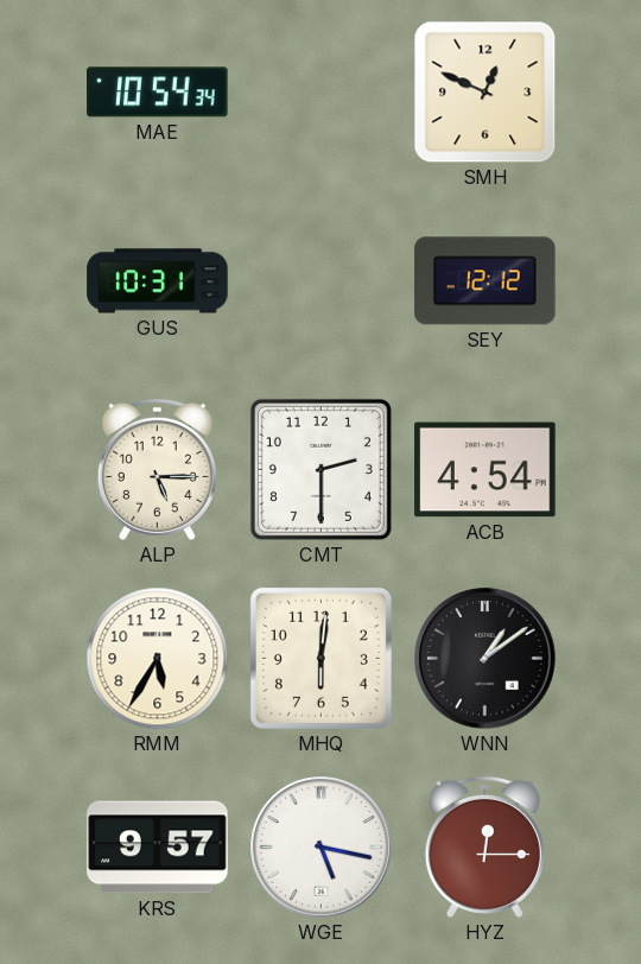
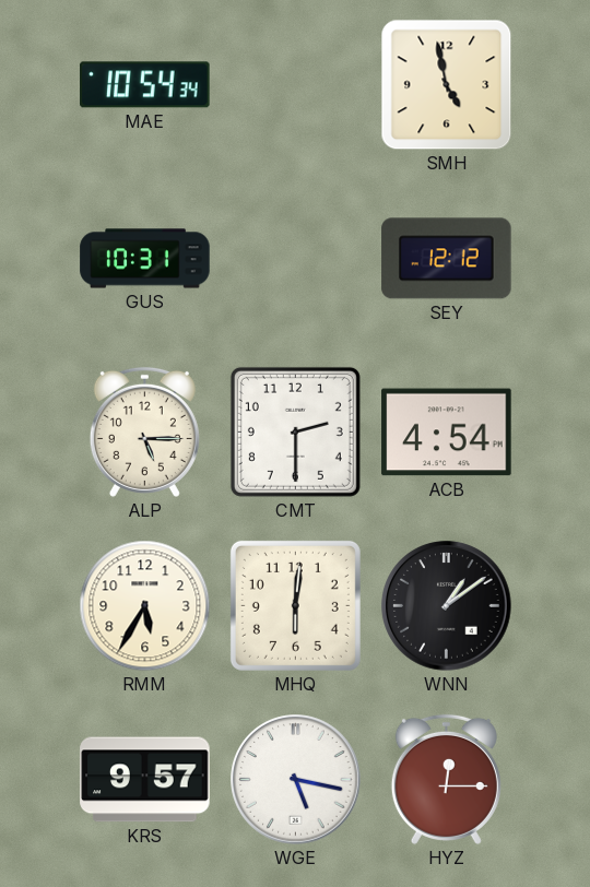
SMH: 12:49 -> 4:58 (447, 85)
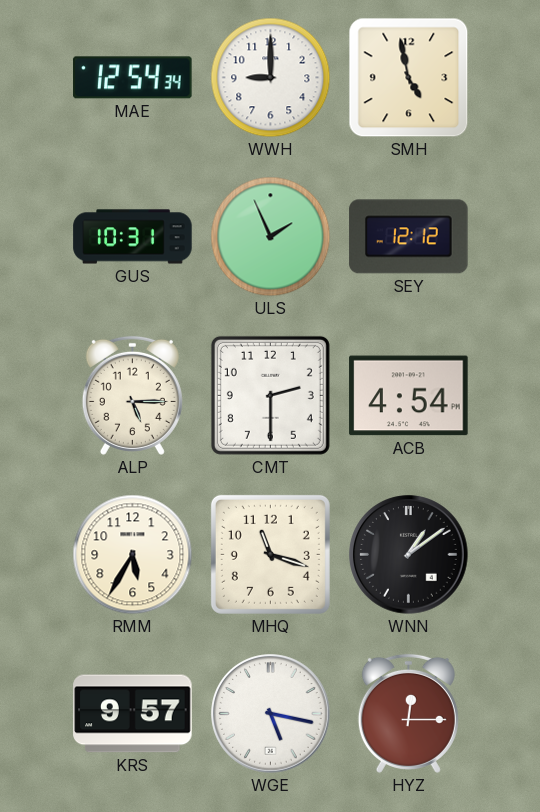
MAE: 10:54 -> 12:54 (133, 78)
WWH: none -> 9:00 (271, 78)
ULS: none -> 1:56 (271, 237)
MHQ: 6:01 -> 11:18 (270, 554)
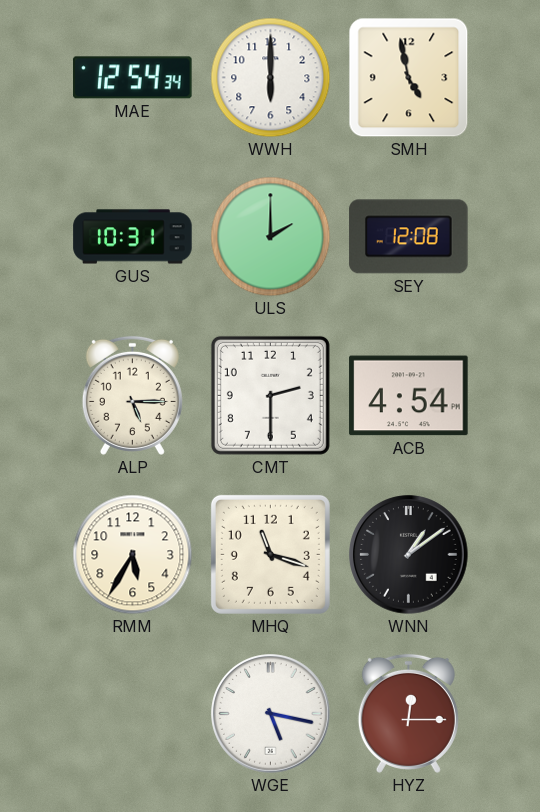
WWH: 9:00 -> 6:00 (271, 78)
ULS: 1:56 -> 2:00 (271, 237)
SEY: 12:12 -> 12:08 (409, 237)
KRS: 9:57 -> none (133, 714)
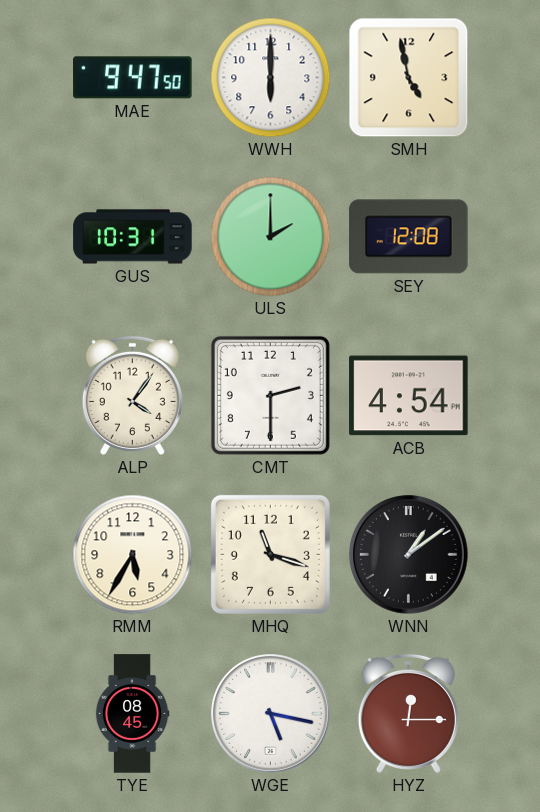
MAE: 12:54 -> 9:47 (133, 78)
ALP: 5:15 -> 4:06 (132, 395)
TYE: none -> 08:45 (132, 714)
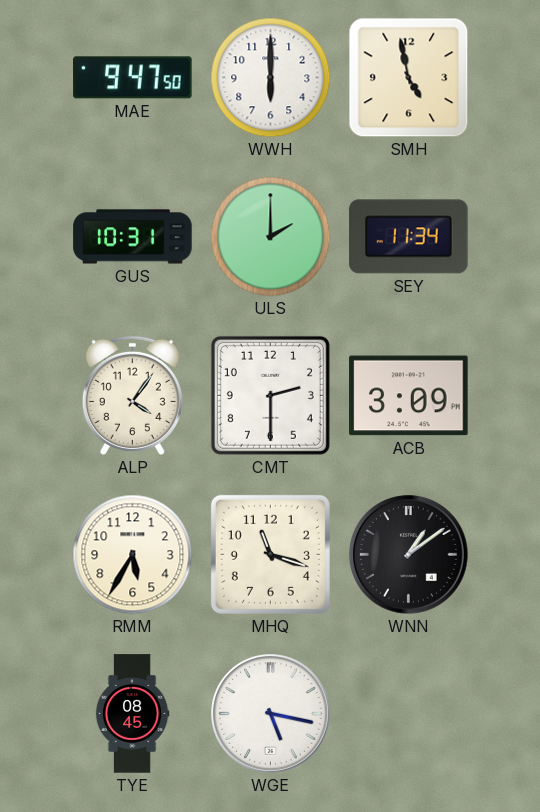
SEY: 12:08 -> 11:34 (409, 237)
ACB: 4:54 -> 3:09 (409, 396)
HYZ: 12:15 -> none (408, 713)
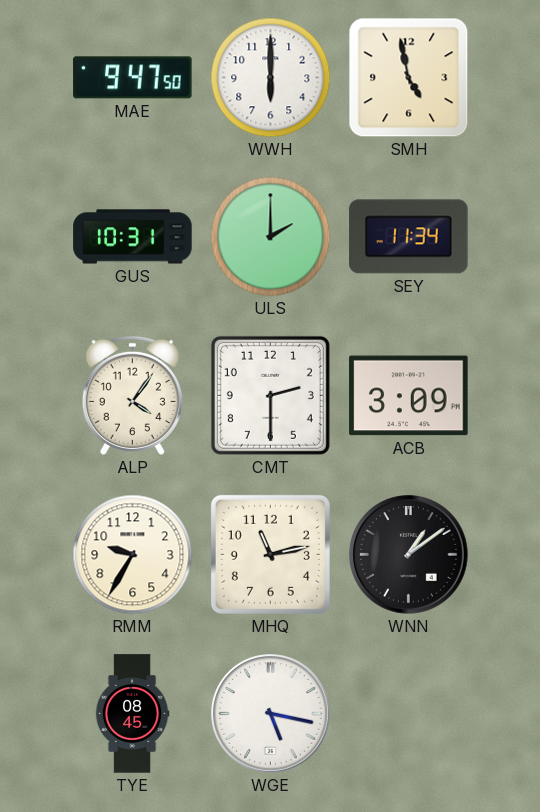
RMM: 5:35 -> 9:35 (133, 555)
MHQ: 11:18 -> 11:13 (270, 554)
